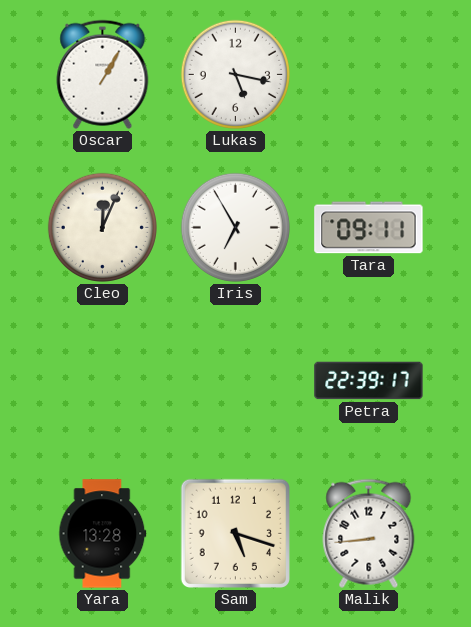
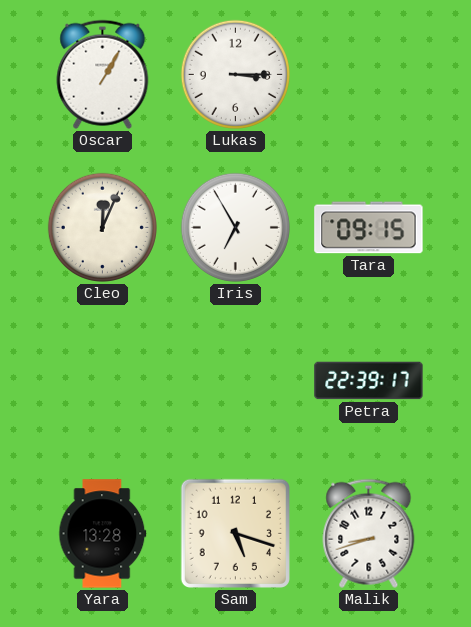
Lukas: 5:17 -> 3:15 (235, 74)
Tara: 09:11 -> 09:15 (369, 228)
Malik: 8:44 -> 8:42 (369, 533)
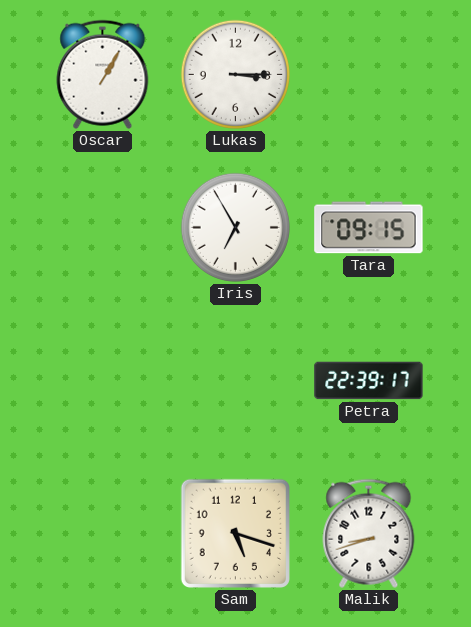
Cleo: 12:04 -> none (102, 227)
Yara: 13:28 -> none (103, 534)
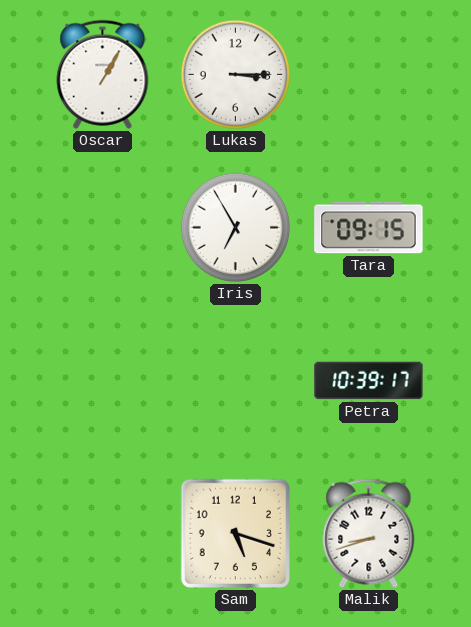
Petra: 22:39 -> 10:39 (369, 381)
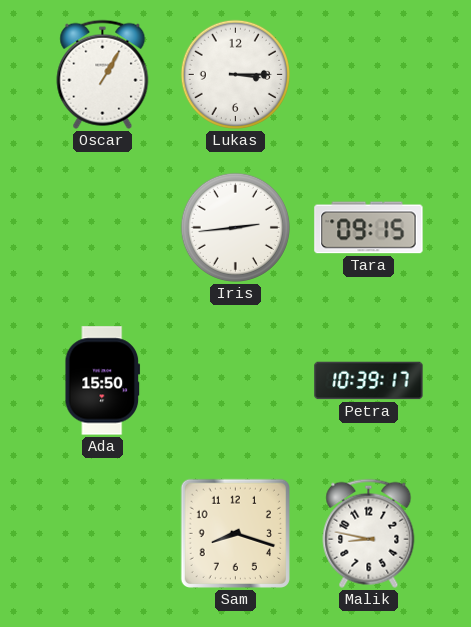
Iris: 6:55 -> 2:44 (235, 227)
Ada: none -> 15:50 (102, 381)
Sam: 5:18 -> 8:18 (235, 533)
Malik: 8:42 -> 8:47 (369, 533)
